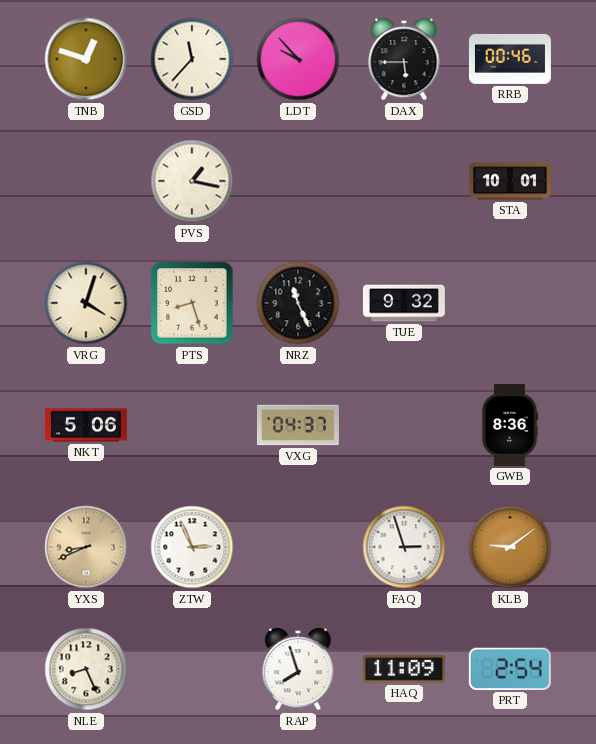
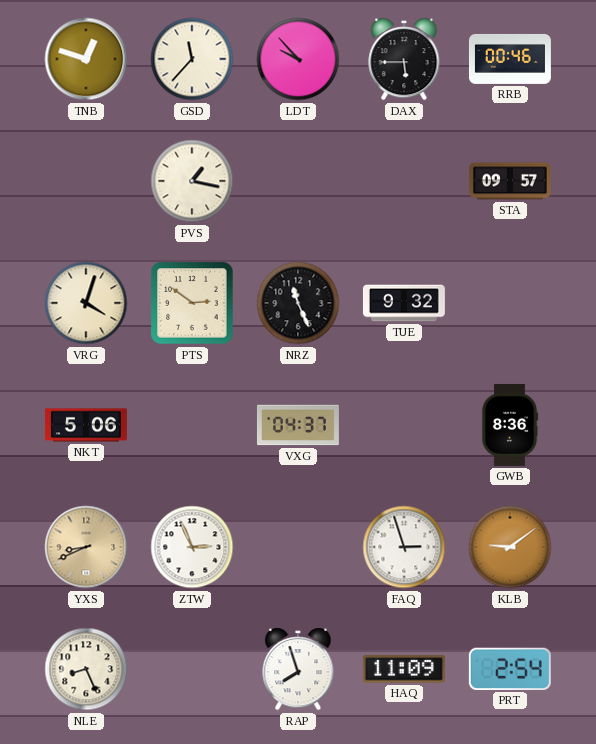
STA: 10:01 -> 09:57 (510, 181)
PTS: 8:27 -> 2:51 (192, 303)
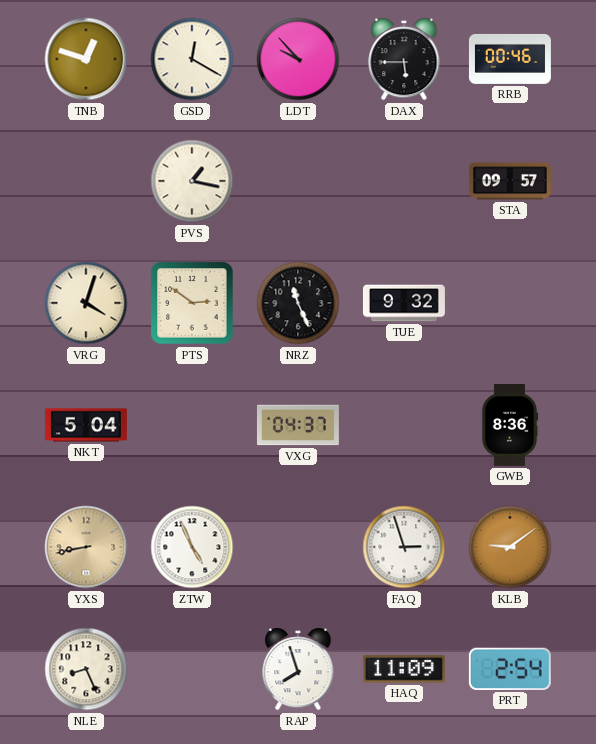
GSD: 11:37 -> 12:20 (192, 59)
NKT: 5:06 -> 5:04 (86, 425)
YXS: 8:41 -> 8:43 (86, 547)
ZTW: 2:56 -> 4:56 (192, 547)
